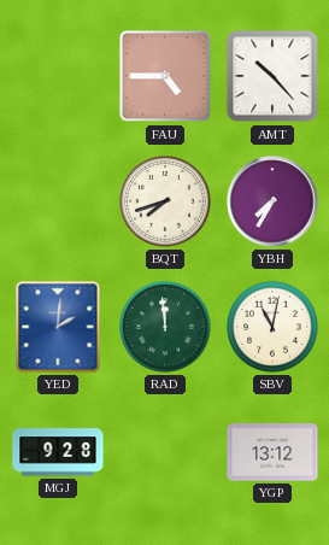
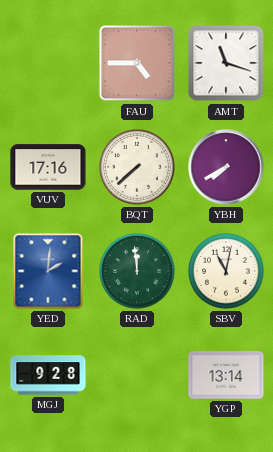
AMT: 10:23 -> 11:18 (226, 63)
VUV: none -> 17:16 (48, 167)
BQT: 7:42 -> 7:38 (138, 168)
YBH: 7:35 -> 7:40 (226, 167)
YGP: 13:12 -> 13:14 (226, 375)
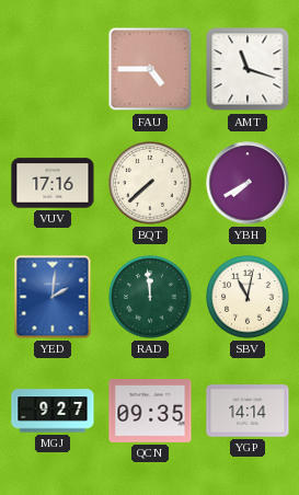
MGJ: 9:28 -> 9:27 (53, 411)
QCN: none -> 09:35 (150, 412)
YGP: 13:14 -> 14:14 (248, 411)
